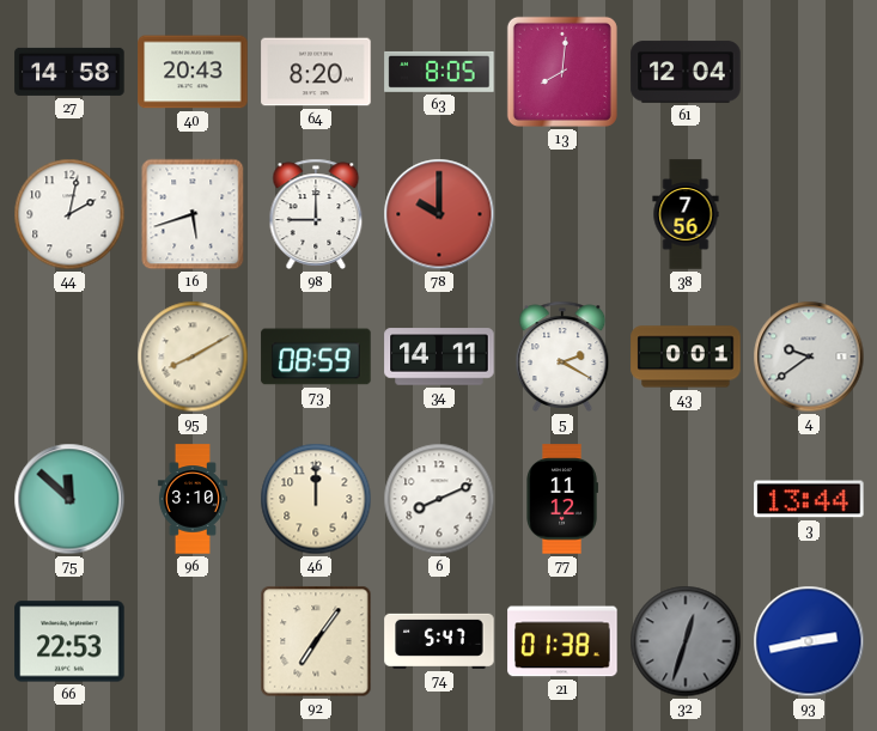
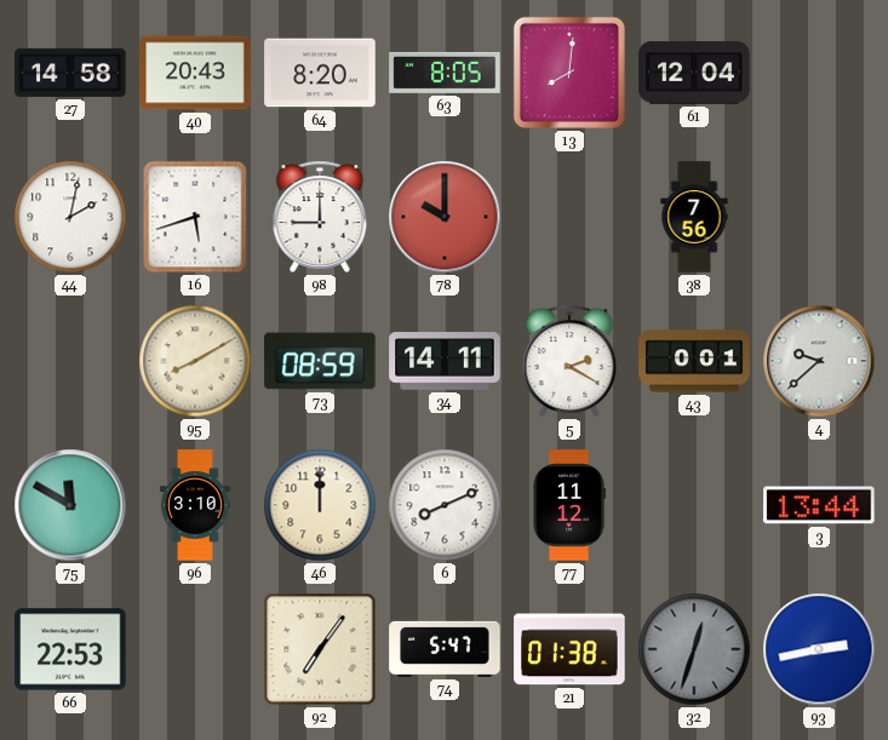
4: 9:39 -> 9:38 (819, 361)
75: 11:52 -> 11:50 (70, 505)
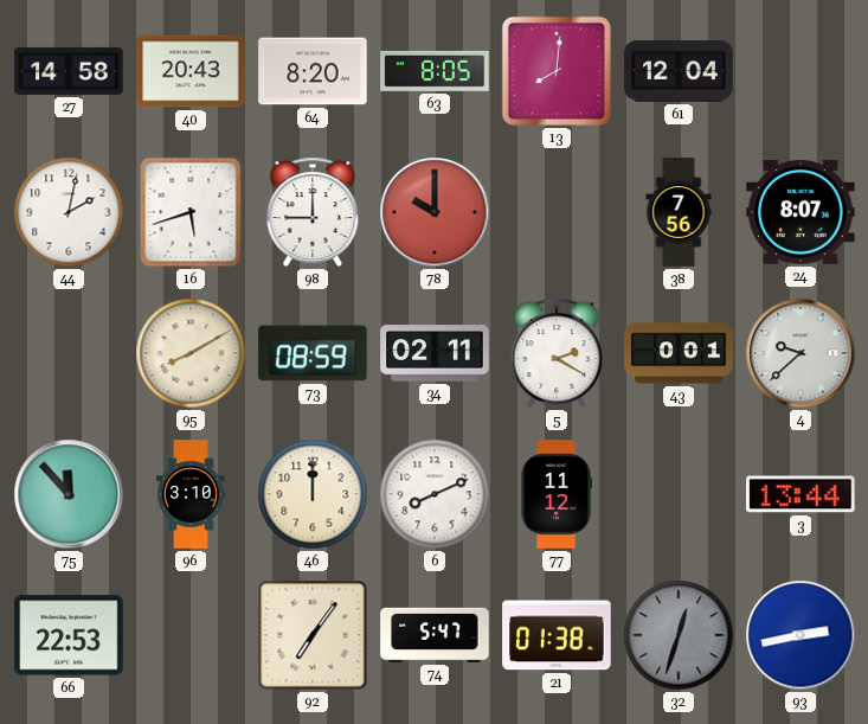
24: none -> 8:07 (801, 213)
34: 14:11 -> 02:11 (435, 353)
75: 11:50 -> 11:53 (69, 494)
